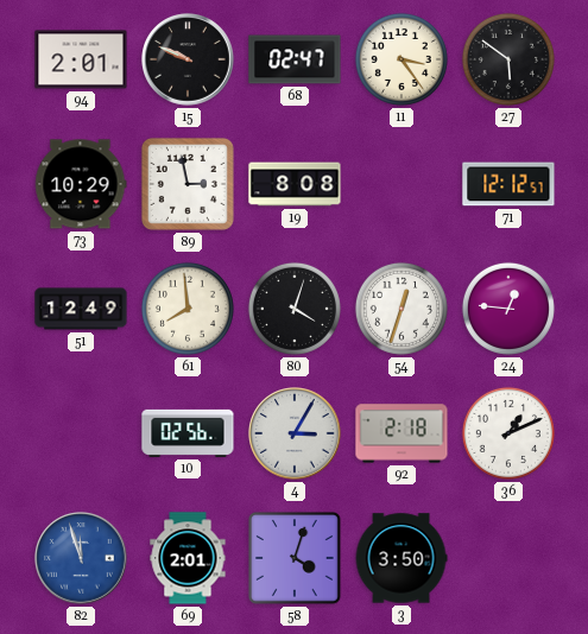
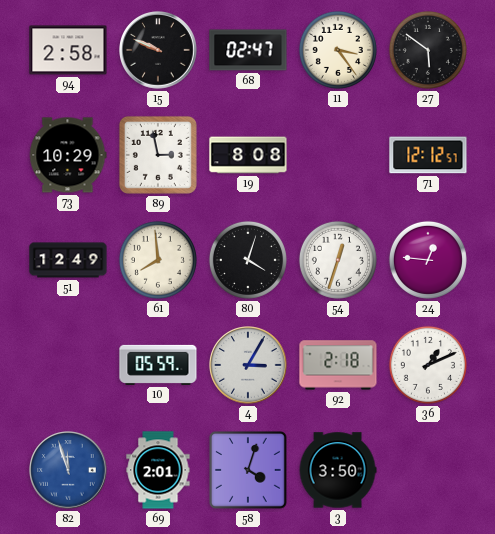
94: 2:01 -> 2:58 (68, 50)
10: 02:56 -> 05:59 (158, 365)
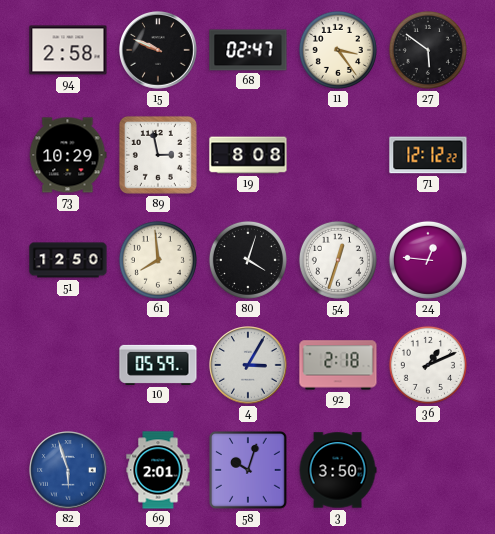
71: 12:12:57 -> 12:12:22 (428, 155)
51: 12:49 -> 12:50 (68, 260)
82: 11:57 -> 5:57 (68, 470)
58: 4:03 -> 10:03 (249, 471)
